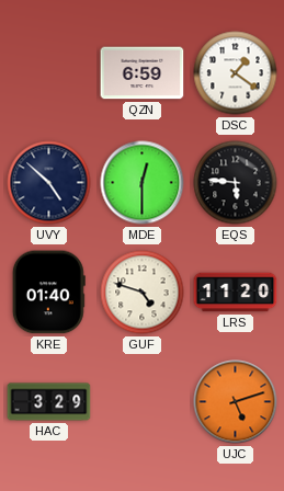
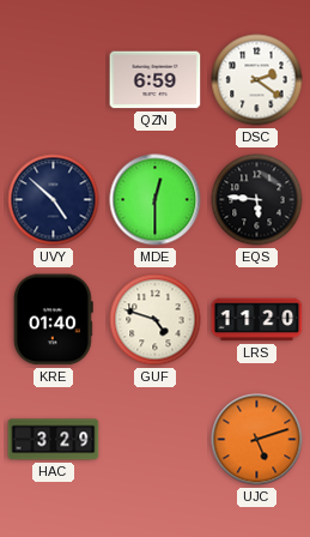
DSC: 1:21 -> 2:21 (257, 80)
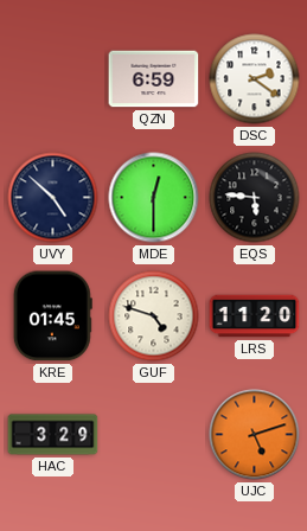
KRE: 01:40 -> 01:45 (52, 316)
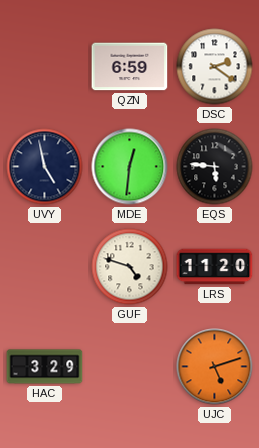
UVY: 4:52 -> 4:58 (45, 167)
MDE: 12:30 -> 12:31 (130, 167)
KRE: 01:45 -> none (52, 316)
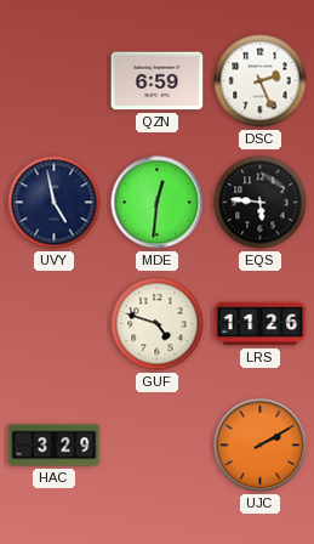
DSC: 2:21 -> 2:26 (261, 81)
LRS: 11:20 -> 11:26 (261, 324)
UJC: 5:12 -> 2:10 (261, 446)
